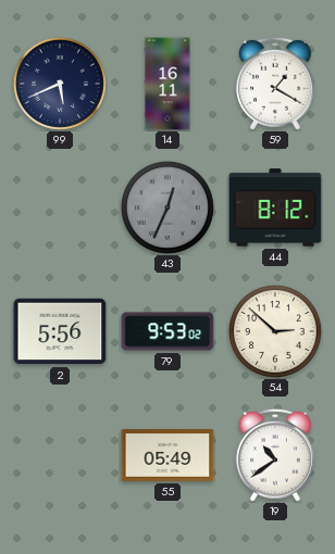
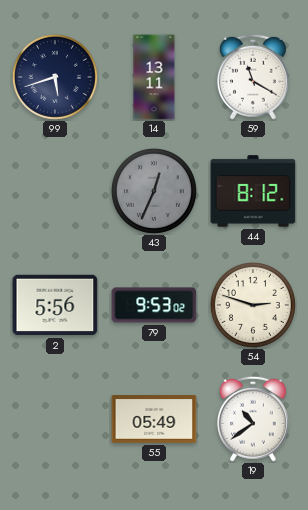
99: 5:41 -> 5:42 (55, 77)
14: 16:11 -> 13:11 (154, 77)
59: 1:20 -> 11:20 (253, 77)
54: 2:52 -> 2:48 (253, 305)
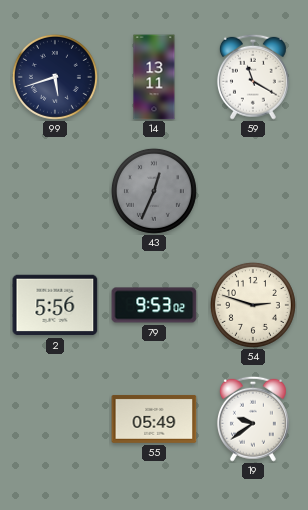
44: 8:12 -> none (253, 191)
19: 10:39 -> 9:39 (253, 419)
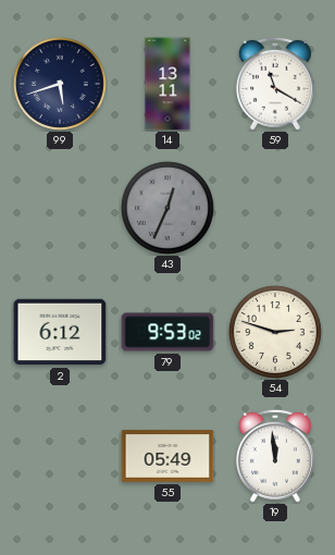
2: 5:56 -> 6:12 (60, 332)
19: 9:39 -> 11:59 (275, 456)
